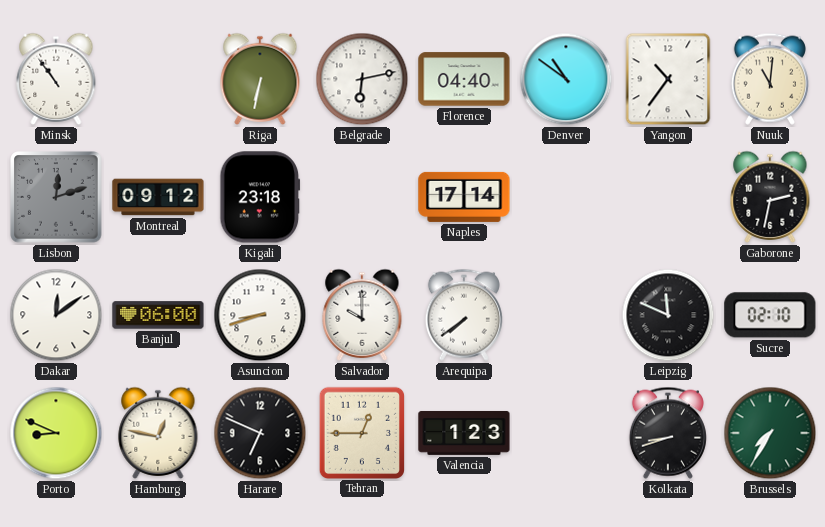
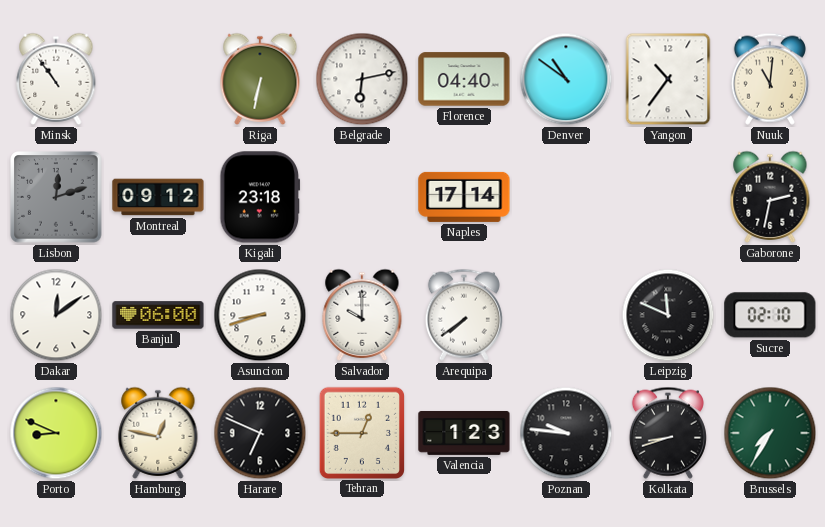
Poznan: none -> 9:46 (566, 433)
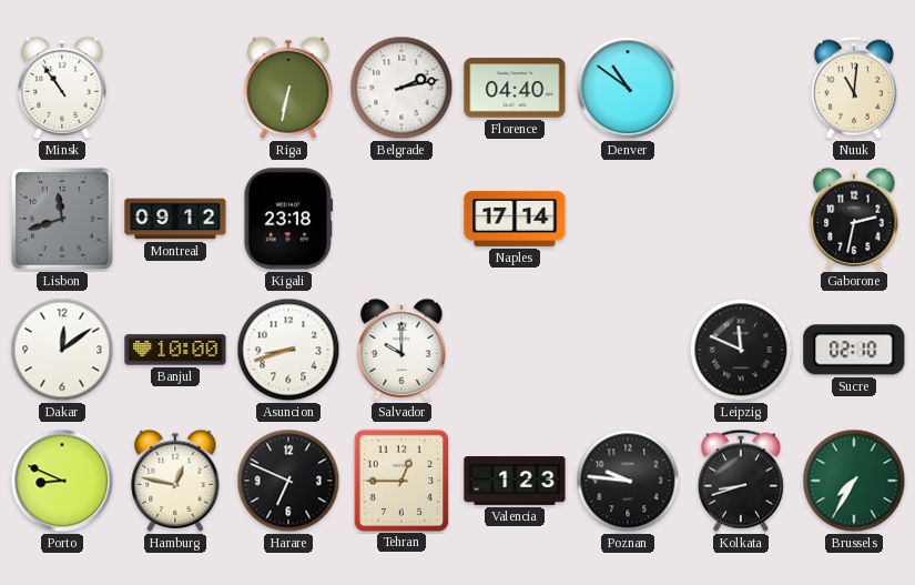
Belgrade: 6:13 -> 2:13 (401, 88)
Yangon: 10:36 -> none (668, 79)
Lisbon: 12:12 -> 11:42 (62, 219)
Banjul: 06:00 -> 10:00 (175, 350)
Arequipa: 7:39 -> none (464, 315)
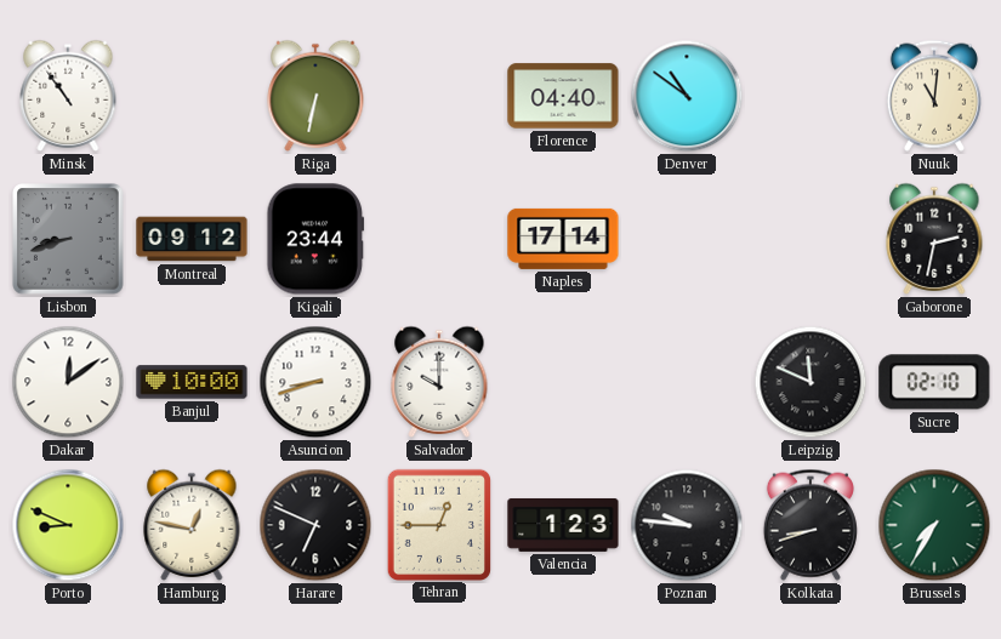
Belgrade: 2:13 -> none (401, 88)
Lisbon: 11:42 -> 8:42 (68, 239)
Kigali: 23:18 -> 23:44 (315, 239)
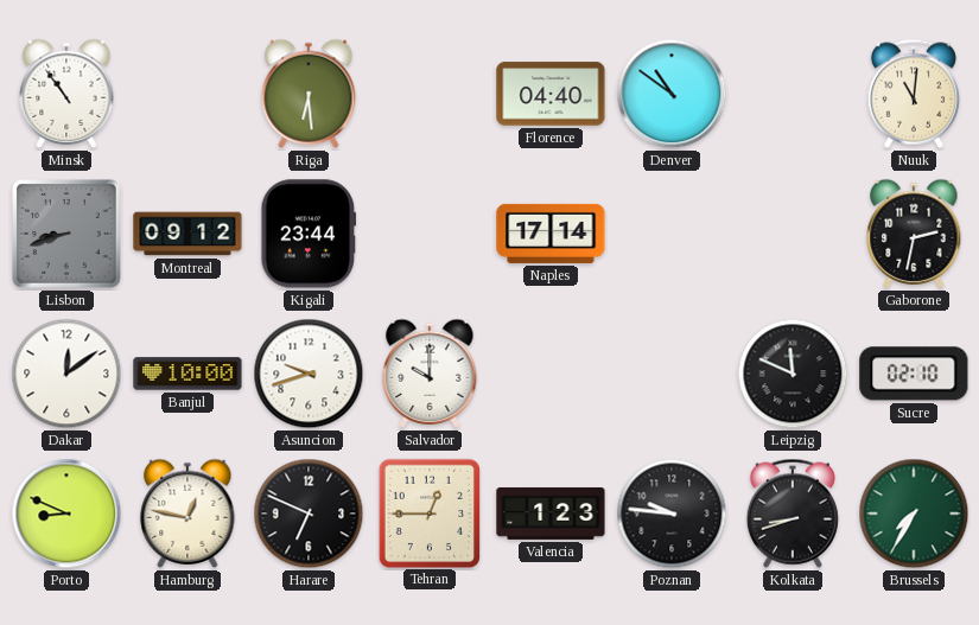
Riga: 6:32 -> 6:29 (309, 94)
Asuncion: 8:42 -> 9:42 (309, 374)
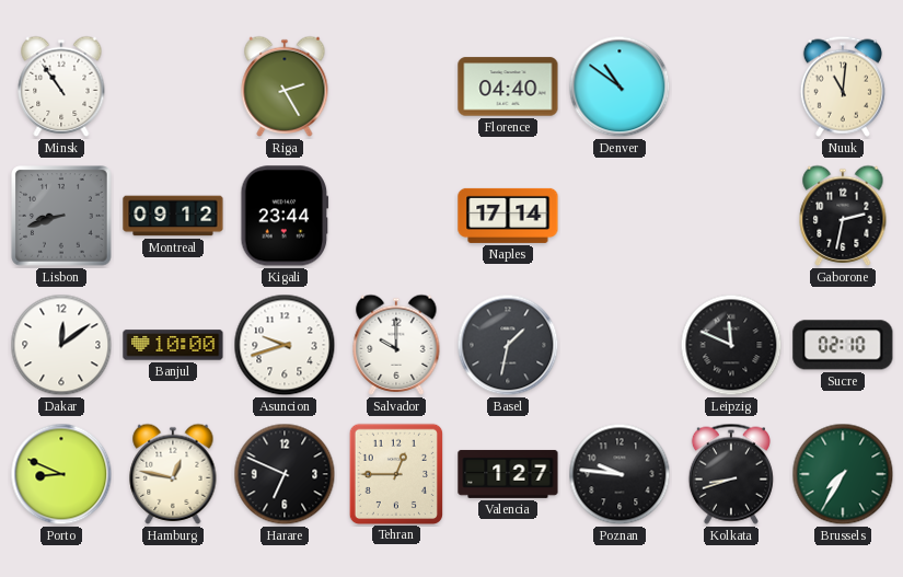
Riga: 6:29 -> 2:25 (285, 86)
Basel: none -> 1:32 (508, 345)
Valencia: 1:23 -> 1:27 (508, 474)
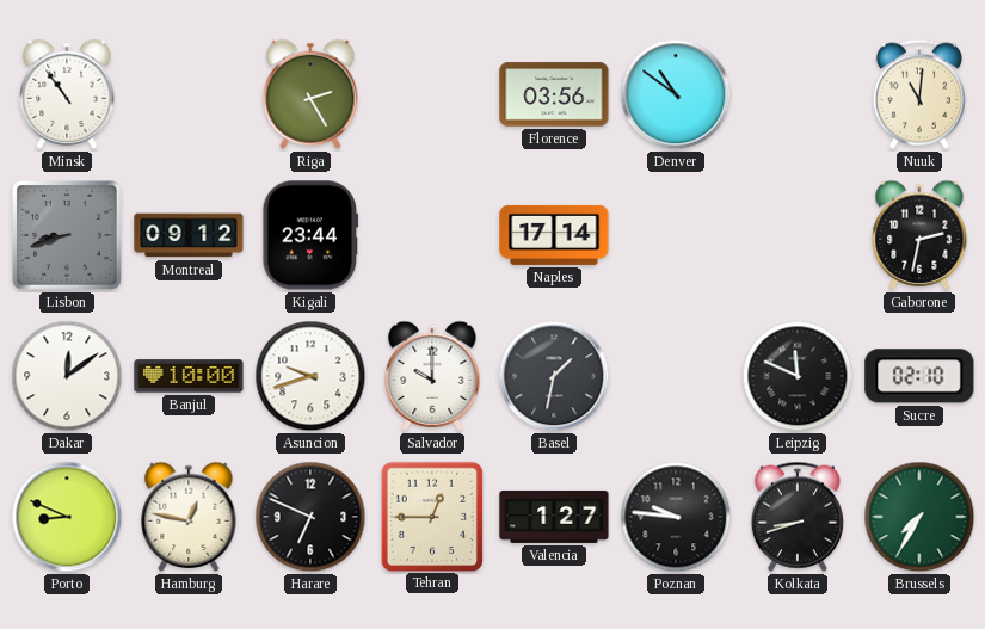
Florence: 04:40 -> 03:56 (554, 94)
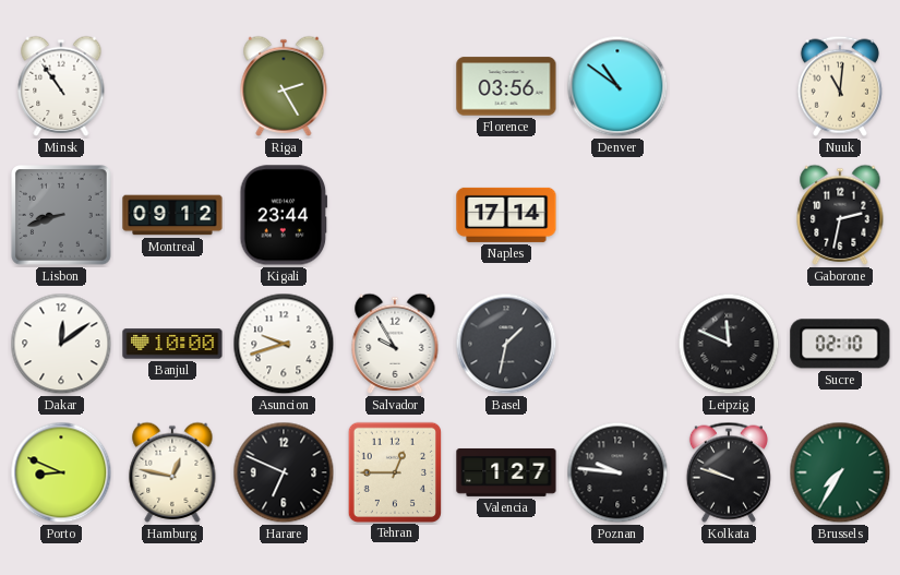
Salvador: 10:00 -> 9:55 (395, 344)
Kolkata: 8:42 -> 9:48 (729, 472)
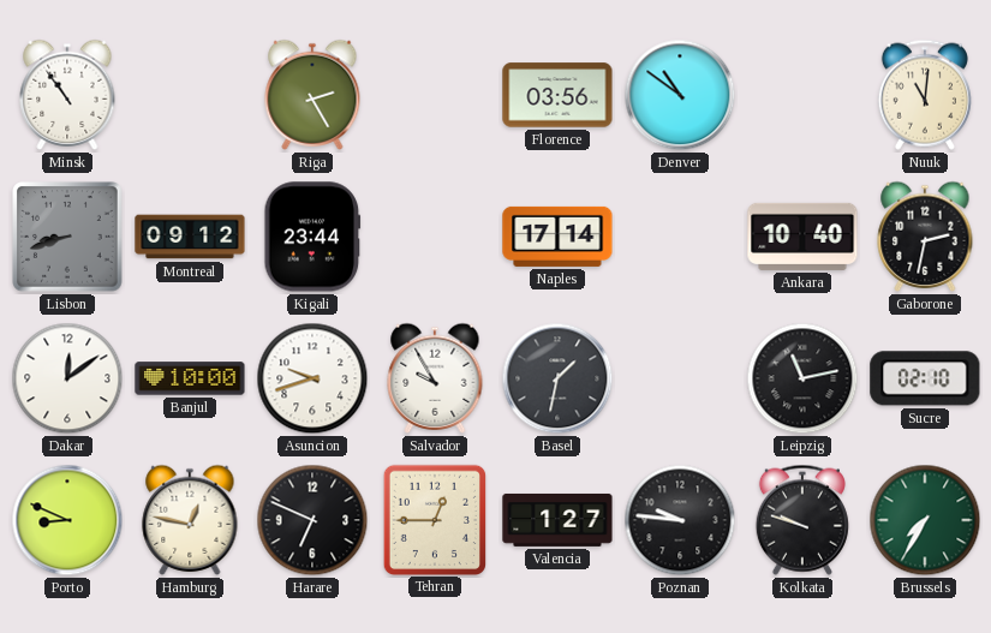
Ankara: none -> 10:40 (802, 237)
Leipzig: 11:49 -> 11:13 (802, 378)
